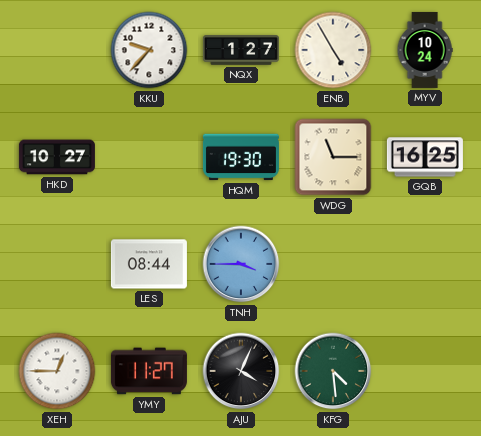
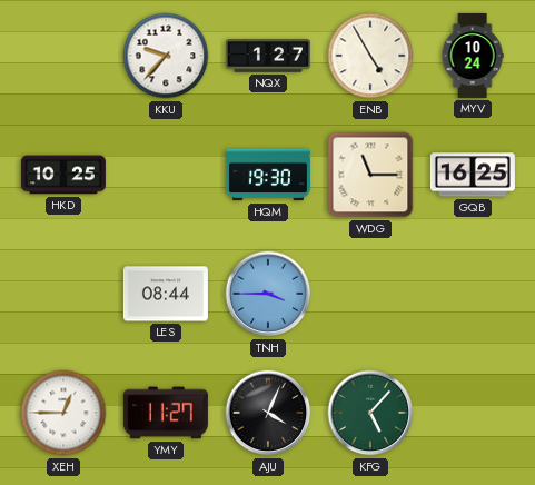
HKD: 10:27 -> 10:25 (63, 175)
KFG: 4:29 -> 5:07 (370, 413)
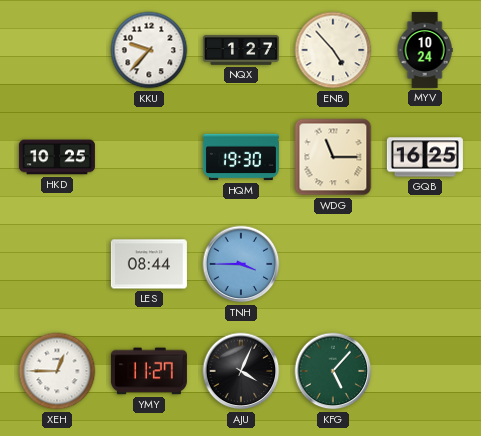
ENB: 4:55 -> 4:53 (333, 50)
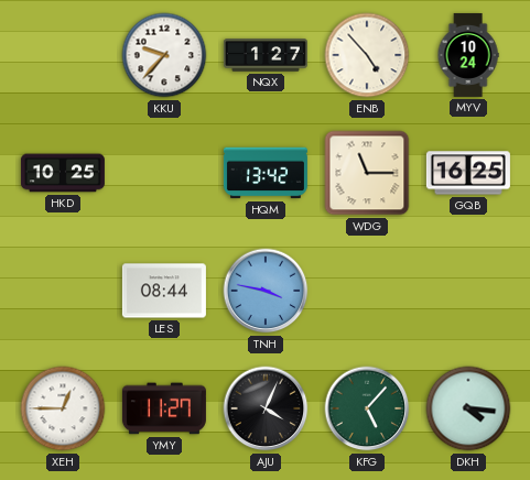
HQM: 19:30 -> 13:42 (266, 173)
TNH: 3:45 -> 3:47 (266, 291)
DKH: none -> 4:16 (468, 408)
